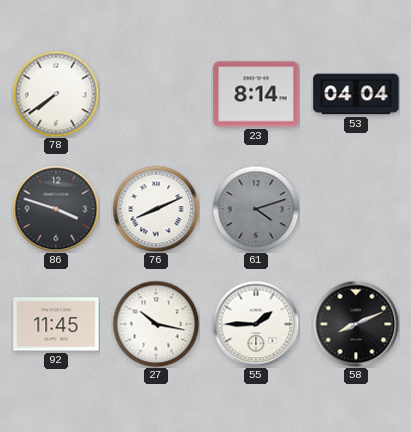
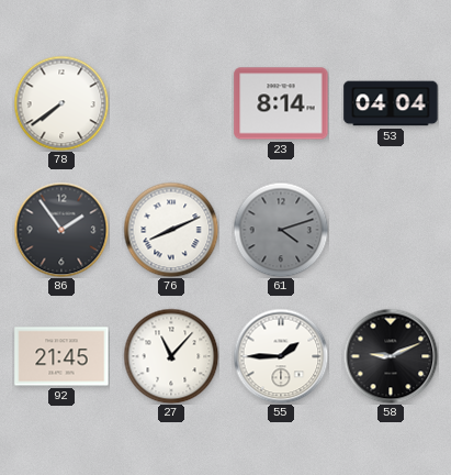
86: 3:48 -> 1:54 (61, 230)
92: 11:45 -> 21:45 (61, 356)
27: 10:17 -> 11:07 (171, 356)
58: 8:11 -> 9:11 (391, 356)
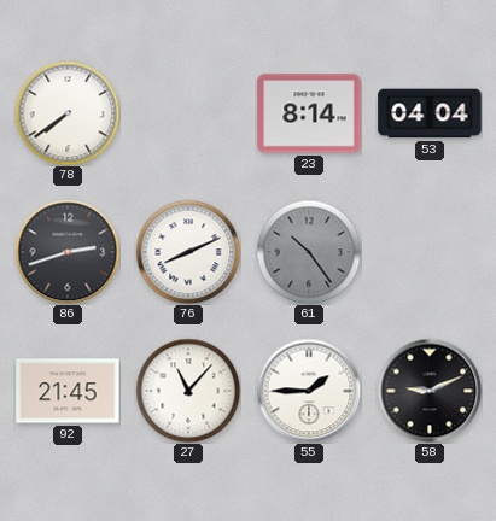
86: 1:54 -> 2:42 (68, 252)
61: 4:12 -> 10:24 (309, 252)
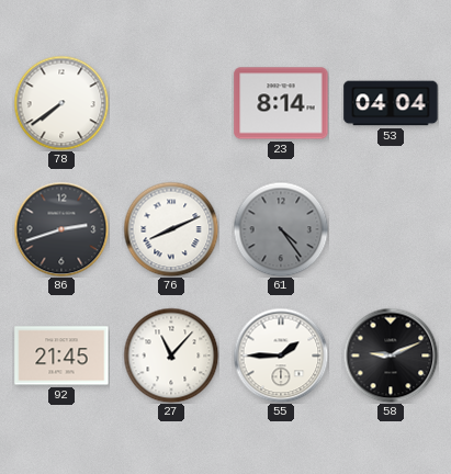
61: 10:24 -> 4:24 (281, 229)
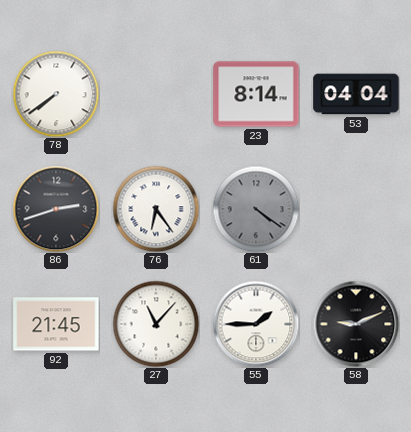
76: 8:11 -> 6:24 (156, 209)
61: 4:24 -> 4:21 (256, 209)
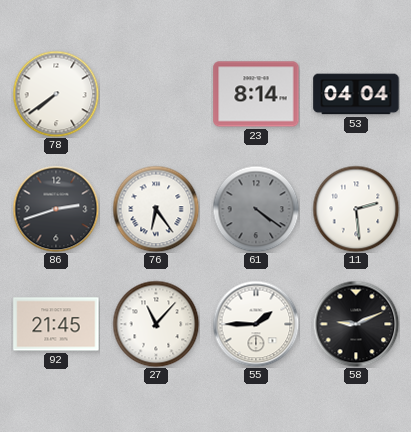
11: none -> 2:29 (356, 209)
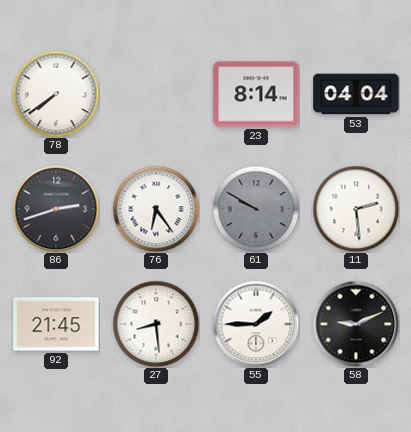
61: 4:21 -> 9:50 (256, 209)
27: 11:07 -> 8:29 (156, 324)
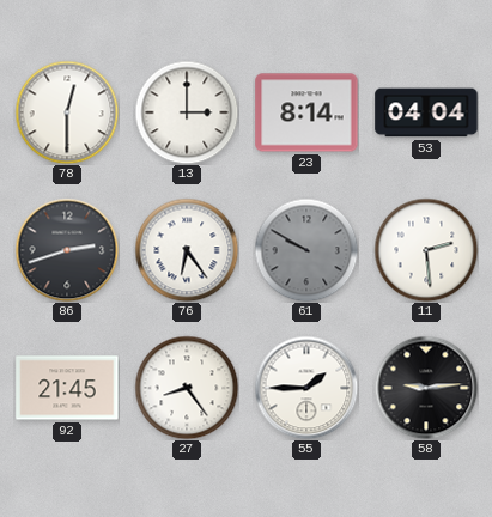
78: 7:39 -> 12:30 (67, 112)
13: none -> 3:00 (187, 112)
27: 8:29 -> 8:24 (187, 388)
58: 9:11 -> 9:14 (426, 388)
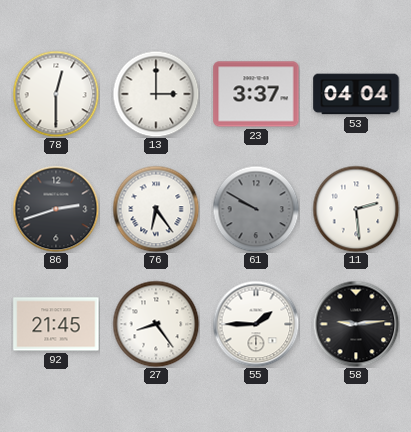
23: 8:14 -> 3:37 (256, 94)
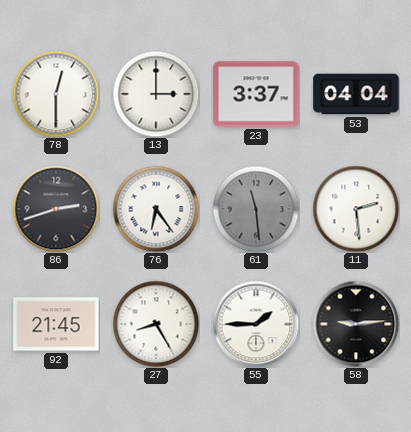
61: 9:50 -> 11:29 (256, 209)
27: 8:24 -> 8:25 (156, 324)
